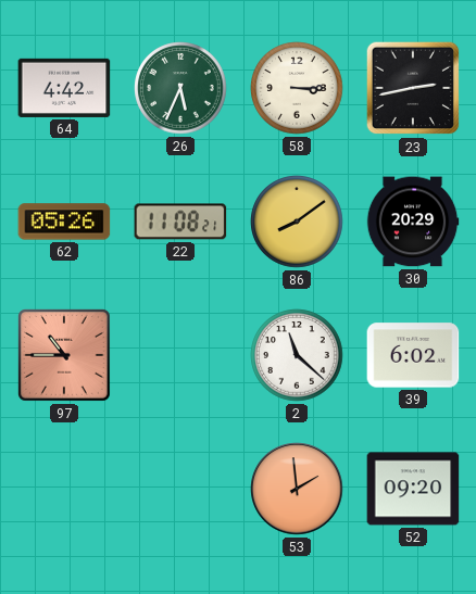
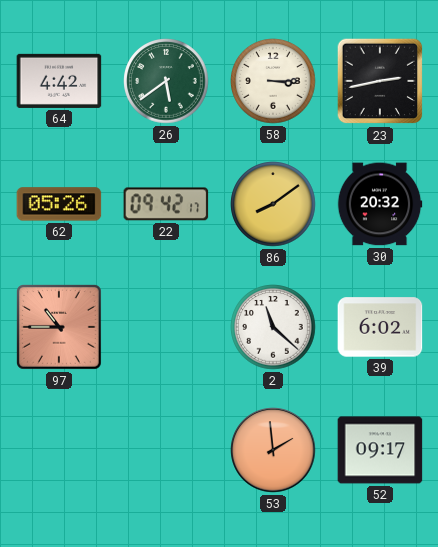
26: 5:34 -> 5:39 (166, 81)
22: 11:08 -> 09:42 (166, 204)
30: 20:29 -> 20:32 (380, 204)
52: 09:20 -> 09:17 (380, 450)
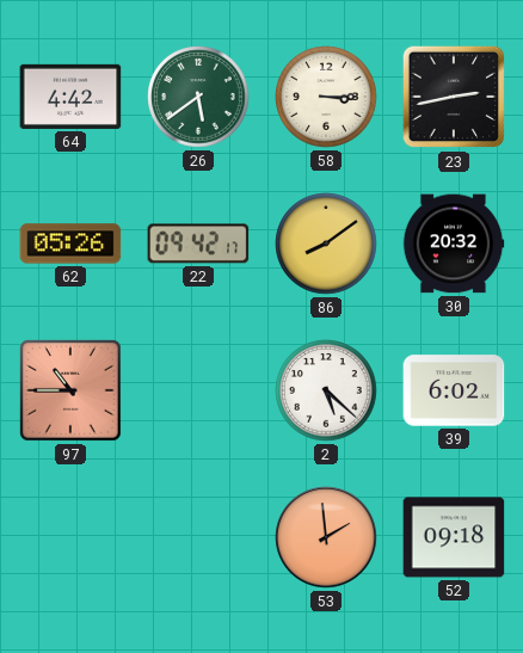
2: 11:22 -> 5:22 (326, 390)
52: 09:17 -> 09:18 (454, 537)
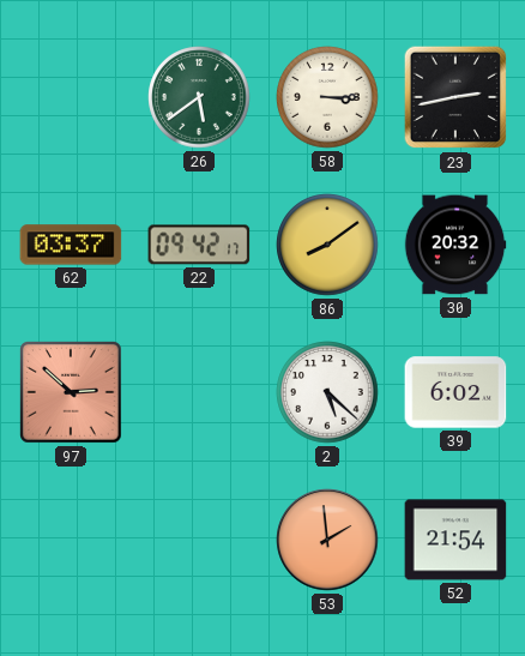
64: 4:42 -> none (70, 97)
62: 05:26 -> 03:37 (71, 245)
97: 10:45 -> 2:52 (72, 393)
52: 09:18 -> 21:54 (455, 540)
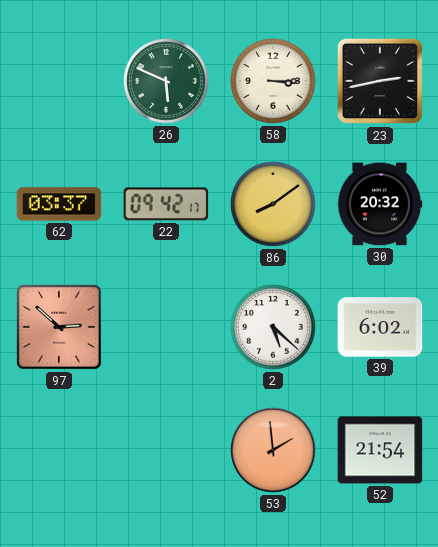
26: 5:39 -> 5:49 (166, 81)
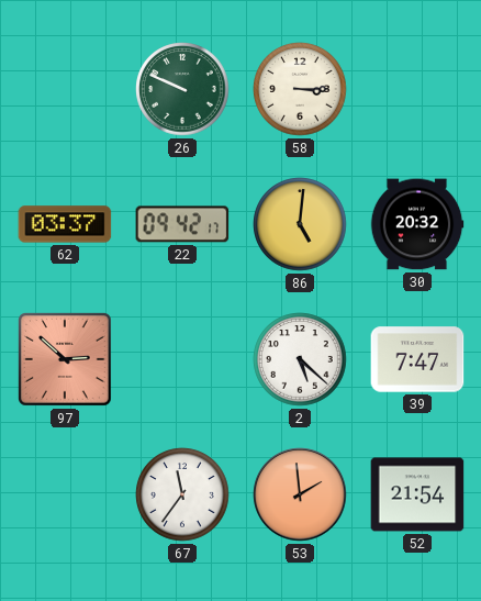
26: 5:49 -> 9:49 (182, 89)
23: 2:43 -> none (380, 81)
86: 8:09 -> 5:01 (300, 224)
39: 6:02 -> 7:47 (417, 359)
67: none -> 11:36 (182, 494)
